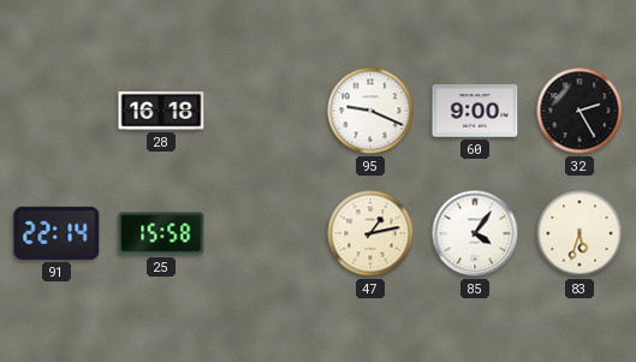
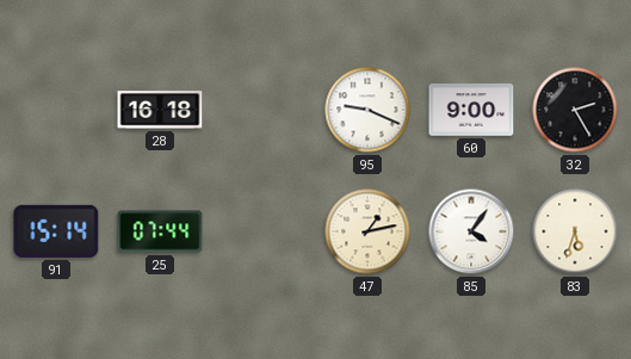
91: 22:14 -> 15:14 (56, 231)
25: 15:58 -> 07:44 (160, 231)
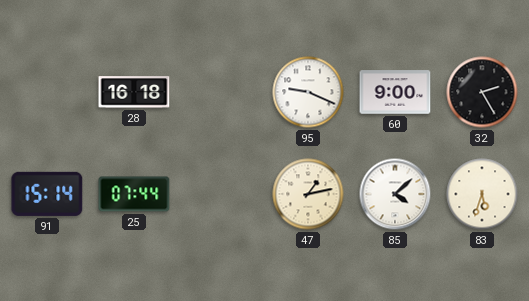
85: 4:06 -> 4:08 (395, 194)
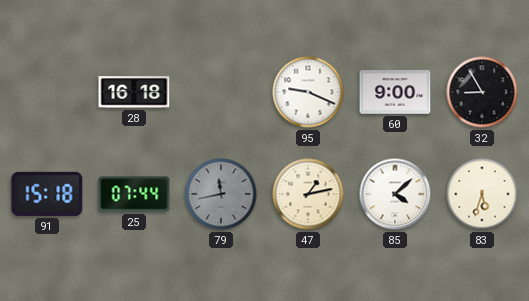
32: 2:25 -> 8:55 (482, 92)
91: 15:14 -> 15:18 (47, 194)
79: none -> 11:43 (221, 194)
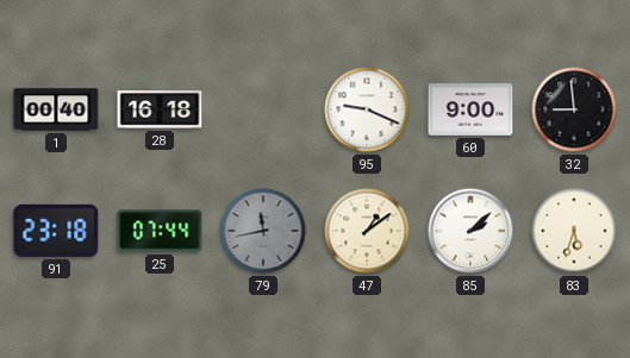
1: none -> 00:40 (56, 109)
32: 8:55 -> 8:59 (574, 109)
91: 15:18 -> 23:18 (56, 231)
47: 1:13 -> 1:09 (367, 231)
85: 4:08 -> 2:08 (470, 231)
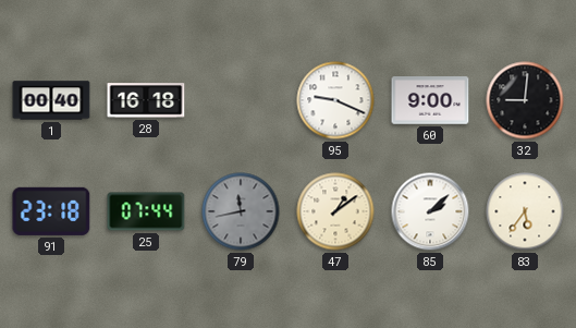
32: 8:59 -> 9:01 (525, 100)
83: 5:33 -> 5:36 (525, 211)
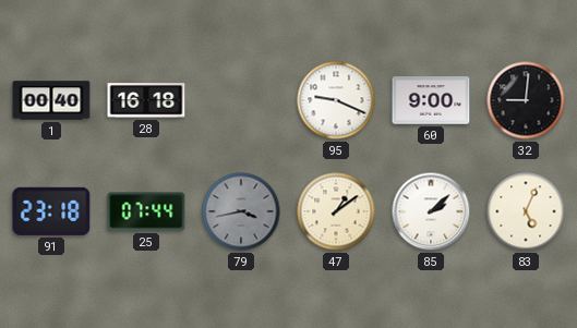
79: 11:43 -> 3:43 (241, 211)
83: 5:36 -> 5:04 (526, 211)
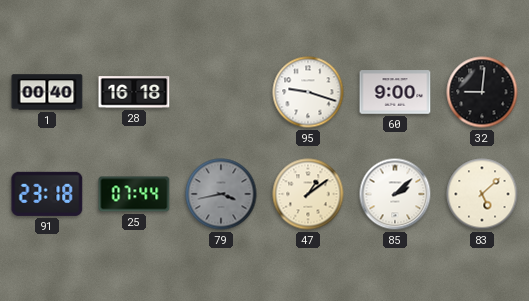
95: 9:19 -> 9:18 (308, 92)
83: 5:04 -> 5:08 (482, 194)
